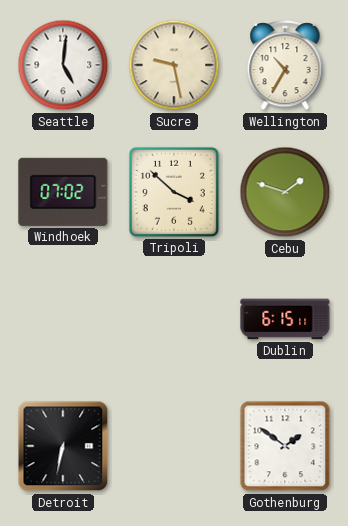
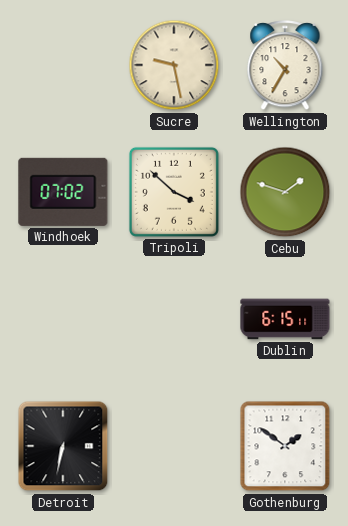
Seattle: 5:01 -> none (63, 65)
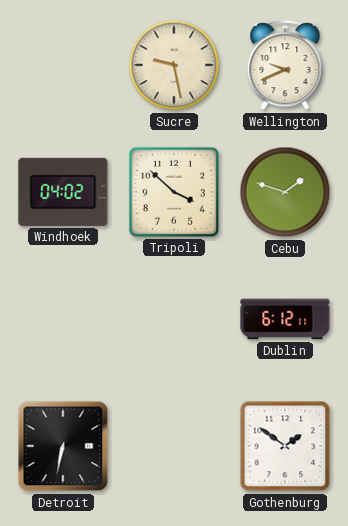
Wellington: 10:35 -> 9:41 (285, 66)
Windhoek: 07:02 -> 04:02 (63, 192)
Dublin: 6:15 -> 6:12 (285, 319)
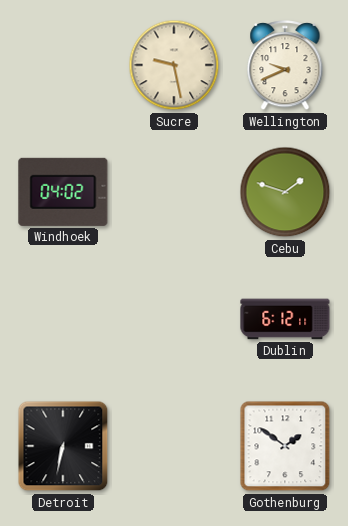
Tripoli: 3:52 -> none (174, 192)
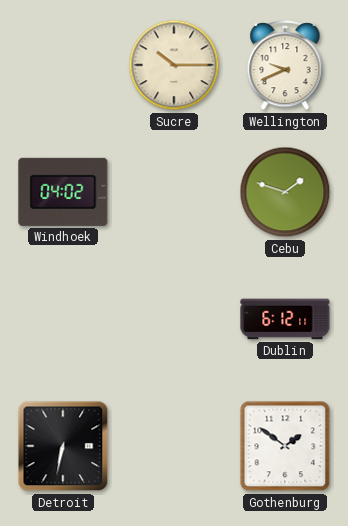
Sucre: 9:28 -> 10:15 (174, 65)
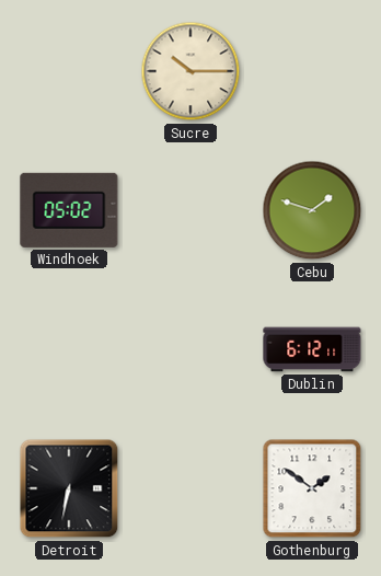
Wellington: 9:41 -> none (285, 66)
Windhoek: 04:02 -> 05:02 (69, 210)
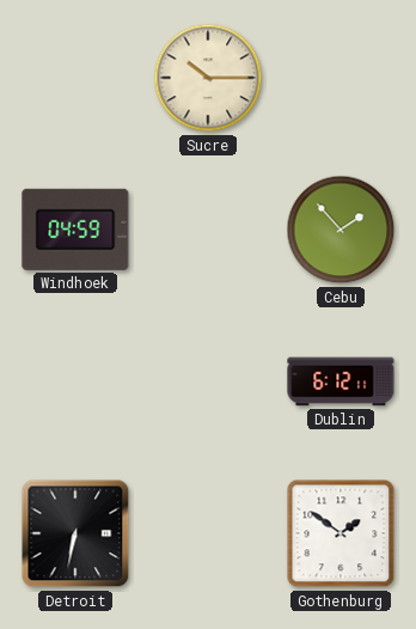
Windhoek: 05:02 -> 04:59 (75, 230)
Cebu: 1:48 -> 1:53 (341, 230)
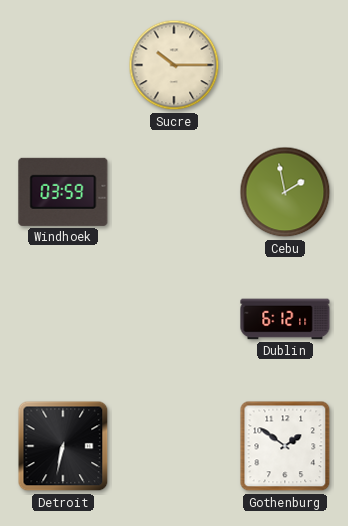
Windhoek: 04:59 -> 03:59 (63, 192)
Cebu: 1:53 -> 1:58 (285, 192)
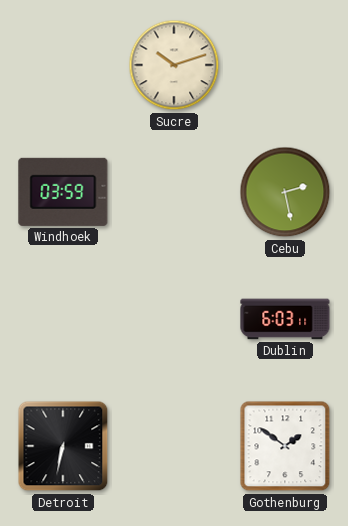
Sucre: 10:15 -> 10:12 (174, 65)
Cebu: 1:58 -> 2:28 (285, 192)
Dublin: 6:12 -> 6:03 (285, 319)
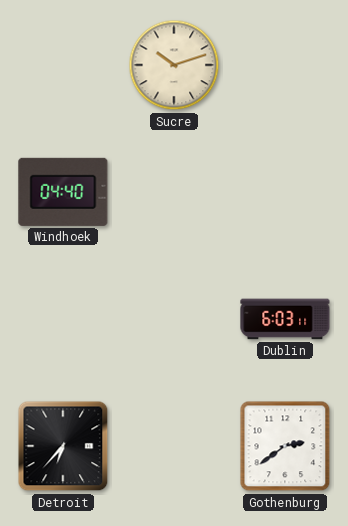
Windhoek: 03:59 -> 04:40 (63, 192)
Cebu: 2:28 -> none (285, 192)
Detroit: 6:32 -> 6:37 (63, 446)
Gothenburg: 1:51 -> 2:39 (285, 446)
